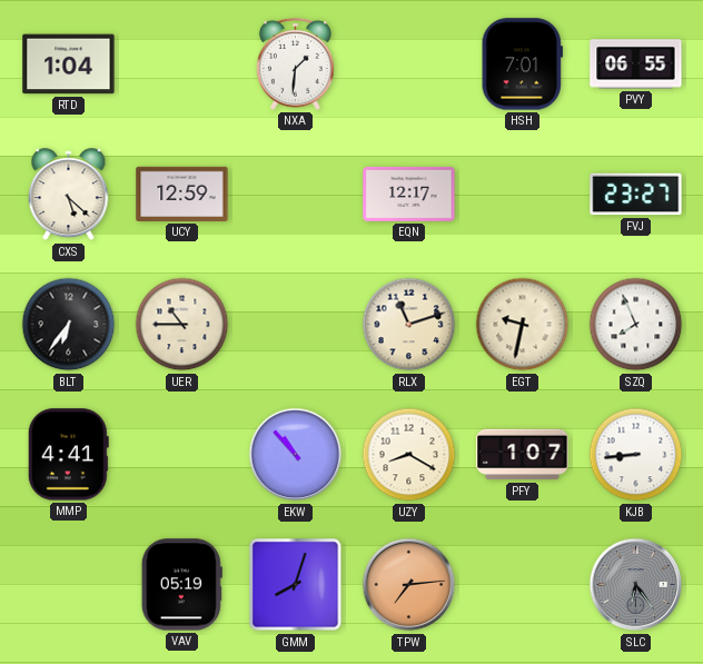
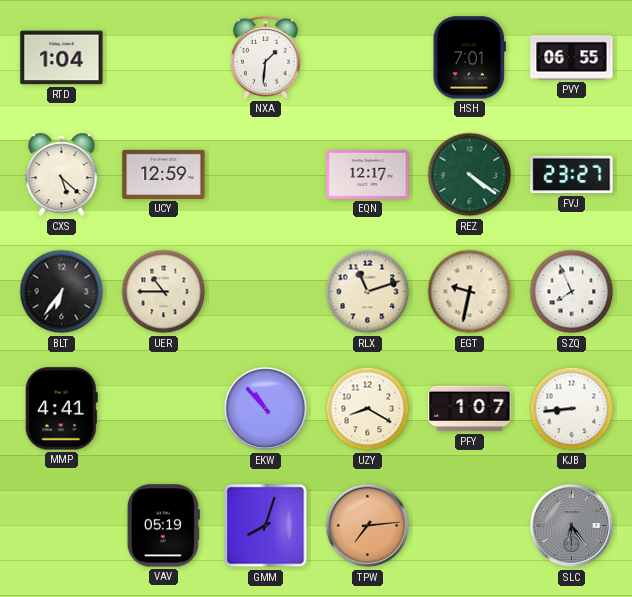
REZ: none -> 4:21 (470, 175)
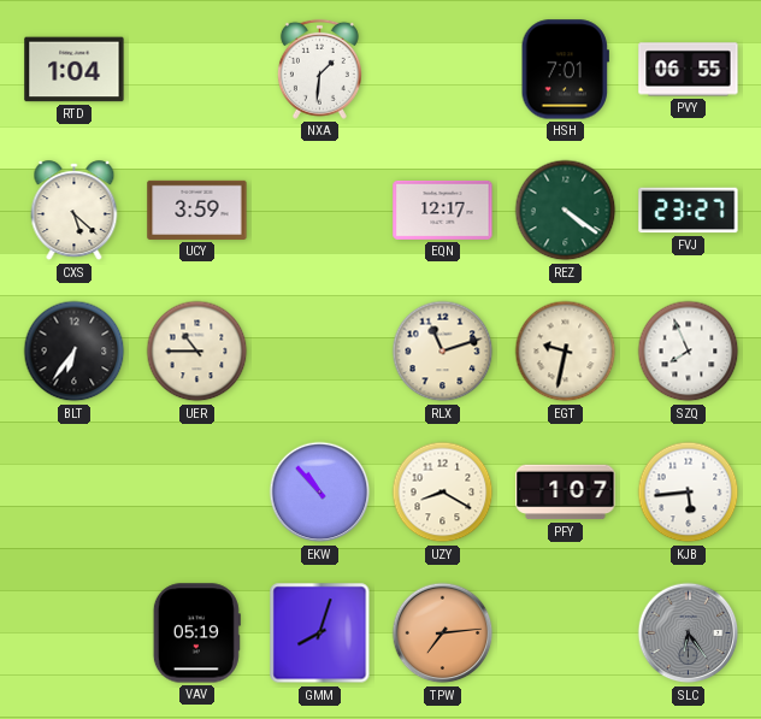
UCY: 12:59 -> 3:59 (197, 210)
MMP: 4:41 -> none (61, 409)
KJB: 8:44 -> 5:44 (689, 493)
